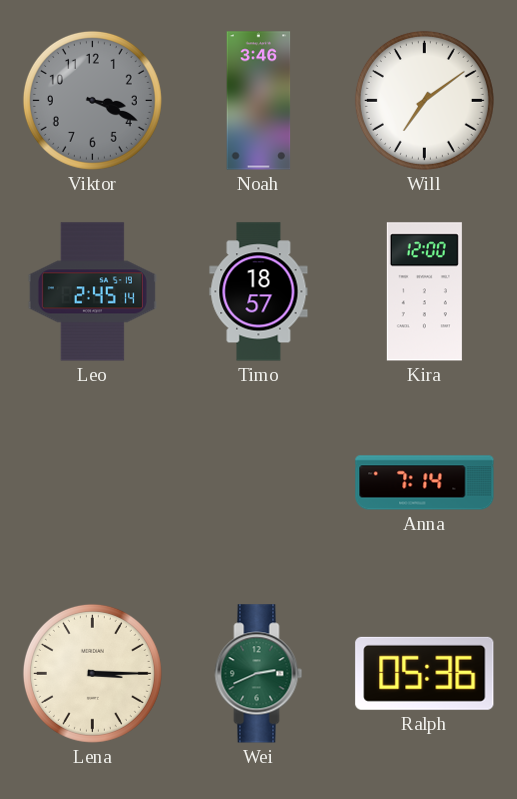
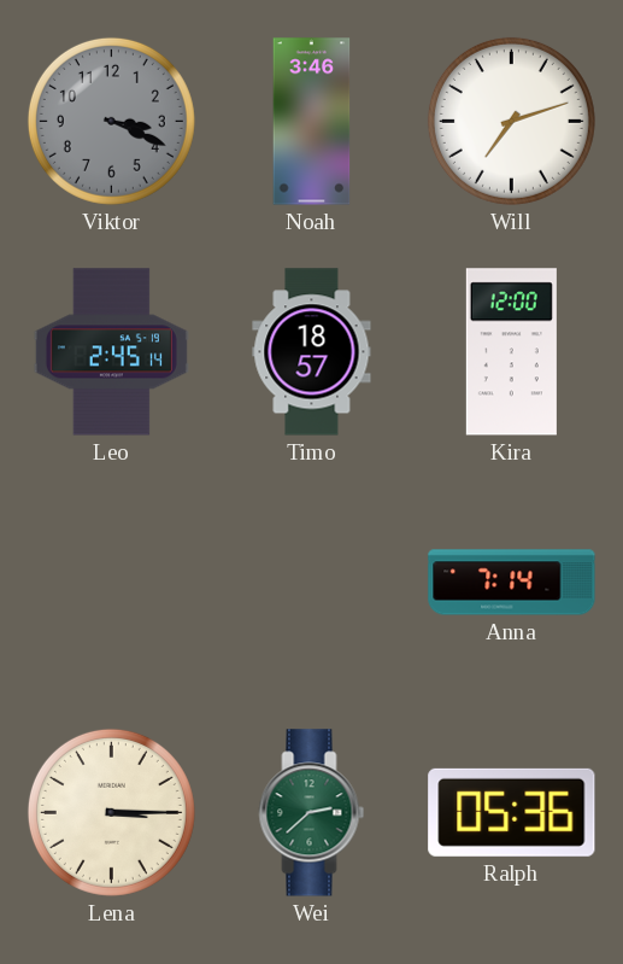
Will: 7:09 -> 7:12 (511, 121)
Wei: 2:41 -> 2:38 (312, 813)
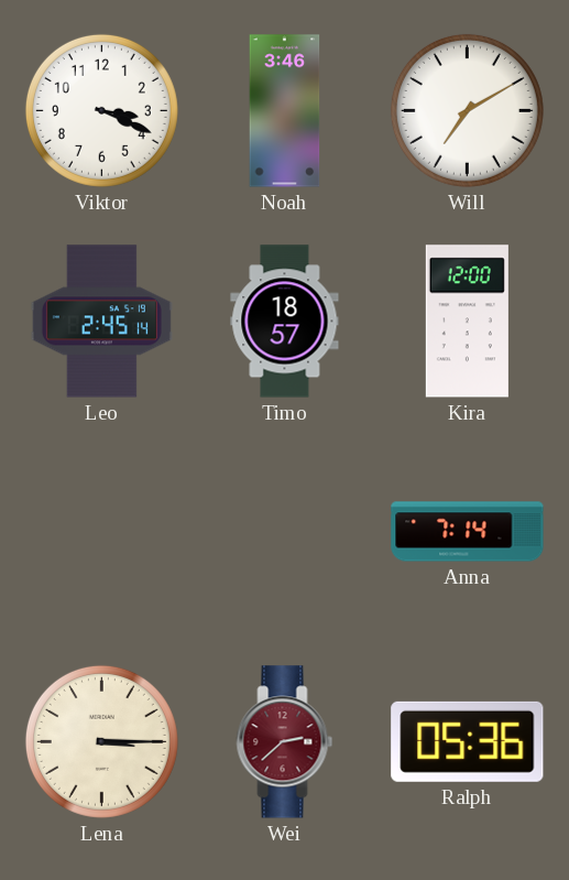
Viktor dial: grey -> white (101, 110)
Will: 7:12 -> 7:10 (467, 110)
Wei dial: green -> burgundy (285, 742)
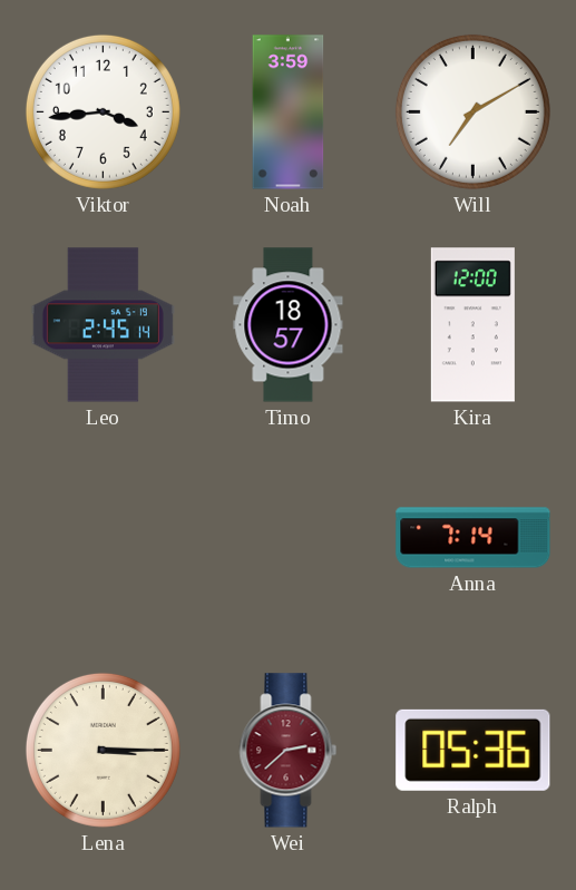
Viktor: 3:19 -> 3:44 (102, 111)
Noah: 3:46 -> 3:59 (289, 113)
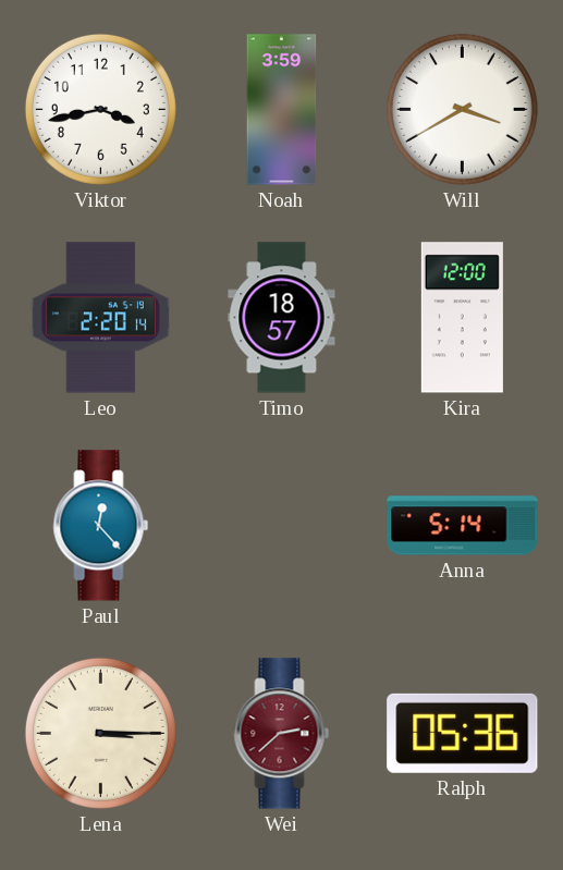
Viktor: 3:44 -> 3:43 (100, 109)
Will: 7:10 -> 3:40 (462, 109)
Leo: 2:45 -> 2:20 (100, 318)
Paul: none -> 12:23 (101, 526)
Anna: 7:14 -> 5:14 (463, 526)
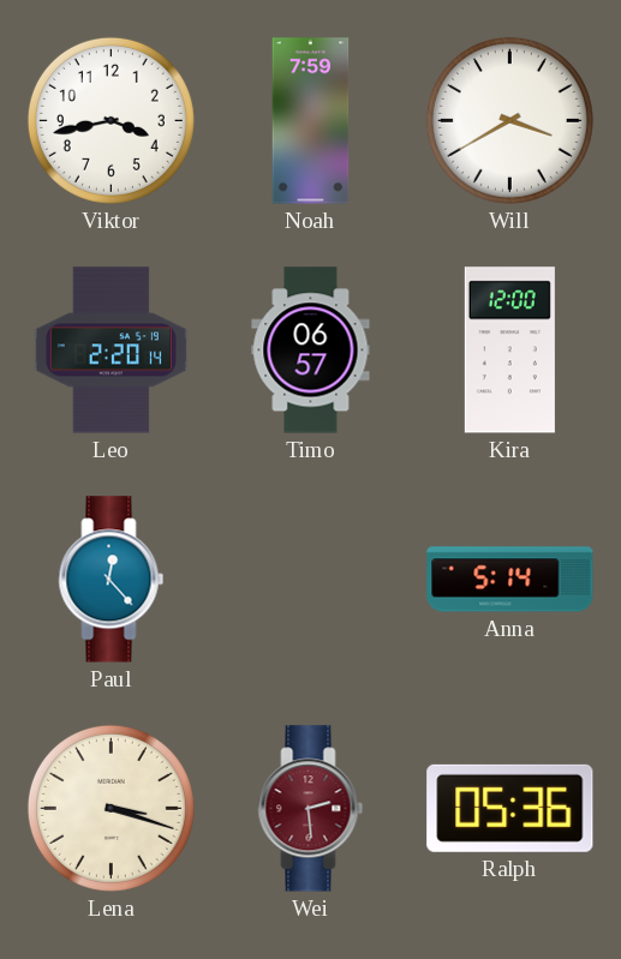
Noah: 3:59 -> 7:59 (311, 121)
Timo: 18:57 -> 06:57 (311, 350)
Lena: 3:15 -> 3:18 (111, 808)
Wei: 2:38 -> 2:29 (311, 809)
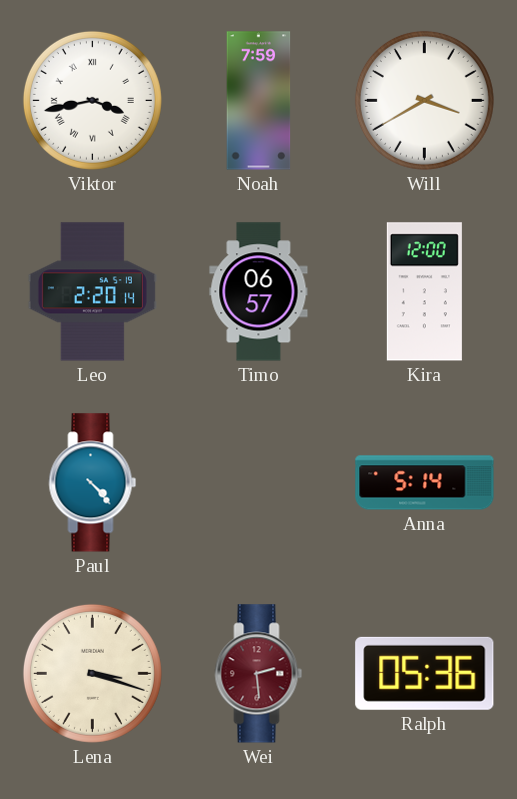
Viktor numerals: Arabic -> Roman (92, 100)
Paul: 12:23 -> 4:23 (93, 483)
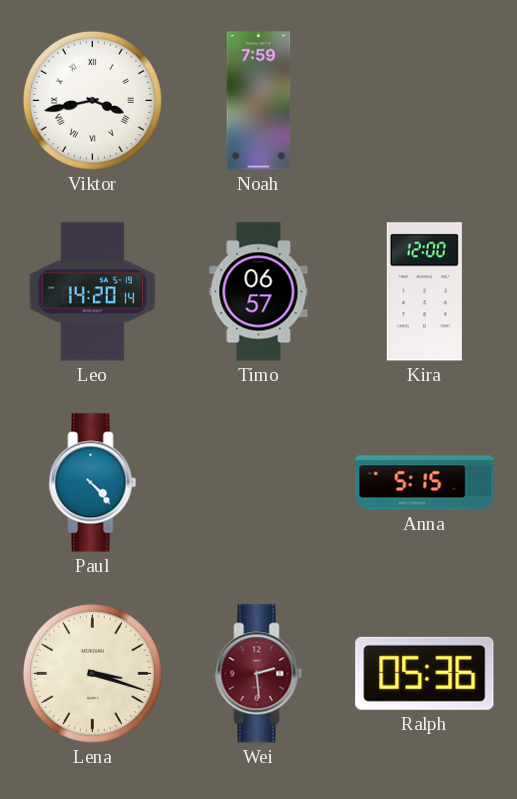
Will: 3:40 -> none (424, 100)
Leo: 2:20 -> 14:20 (92, 292)
Anna: 5:14 -> 5:15 (425, 483)
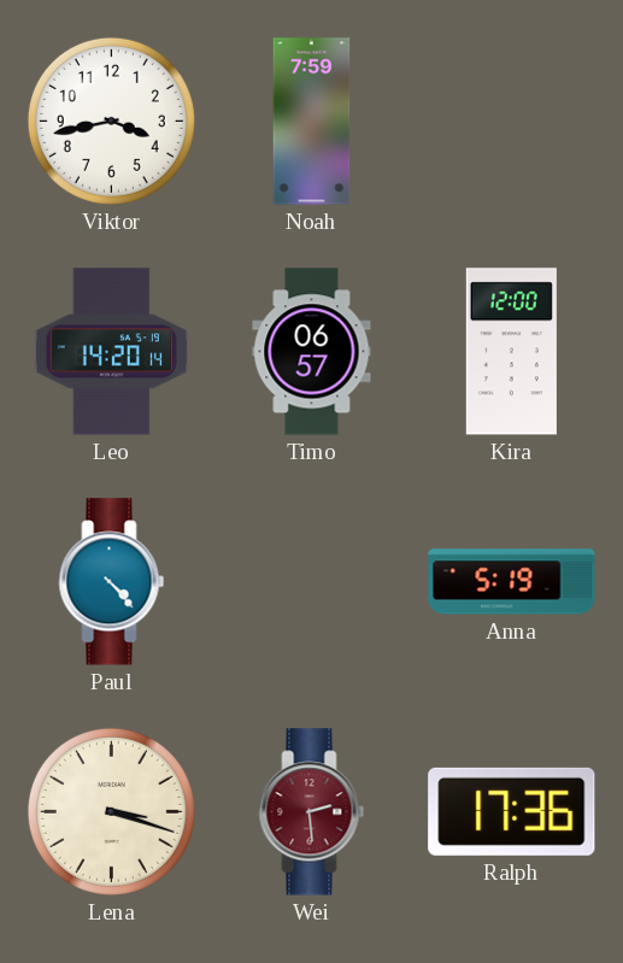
Viktor numerals: Roman -> Arabic (111, 121)
Anna: 5:15 -> 5:19 (512, 582)
Ralph: 05:36 -> 17:36 (512, 811)
